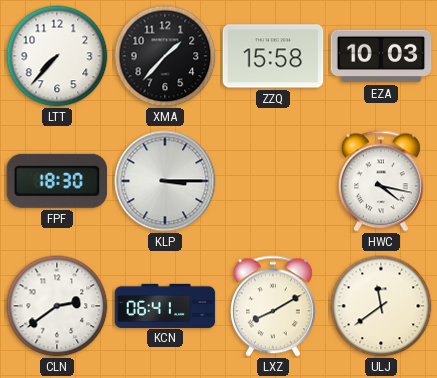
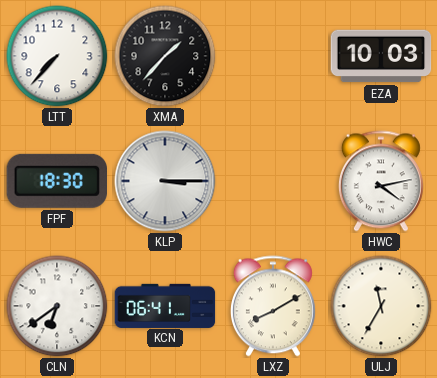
ZZQ: 15:58 -> none (273, 56)
HWC: 4:17 -> 4:13 (381, 181)
CLN: 2:39 -> 6:39 (57, 306)
ULJ: 11:39 -> 11:35 (381, 306)
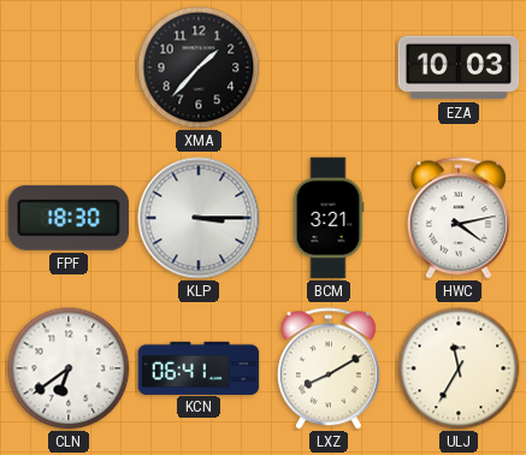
LTT: 7:37 -> none (57, 56)
BCM: none -> 3:21 (329, 218)
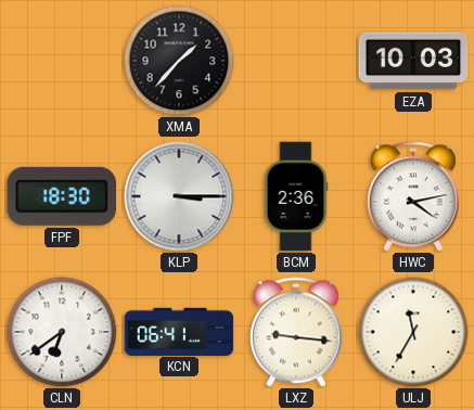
BCM: 3:21 -> 2:36 (296, 196)
LXZ: 8:10 -> 9:16 (296, 332)
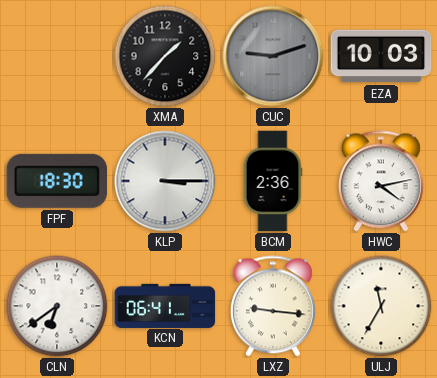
CUC: none -> 9:12 (273, 56)
